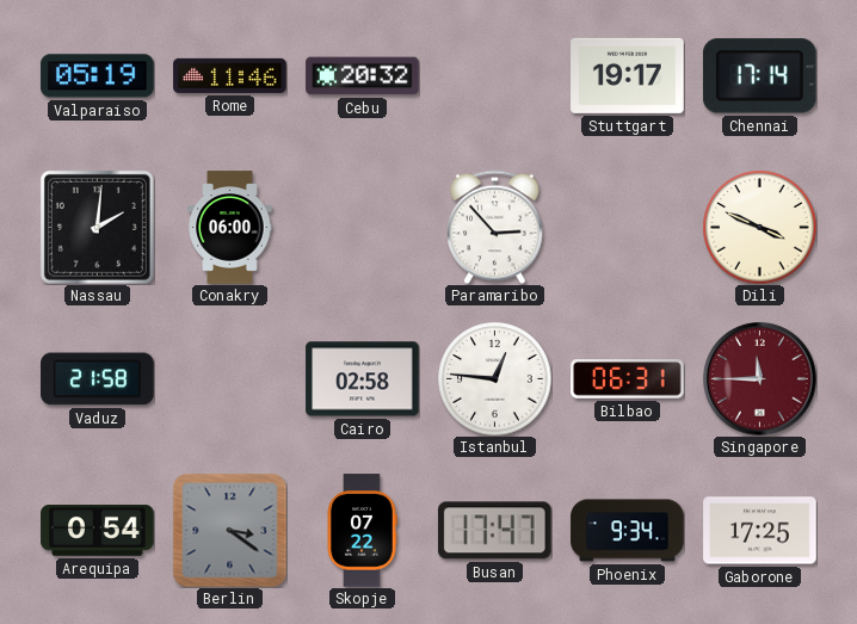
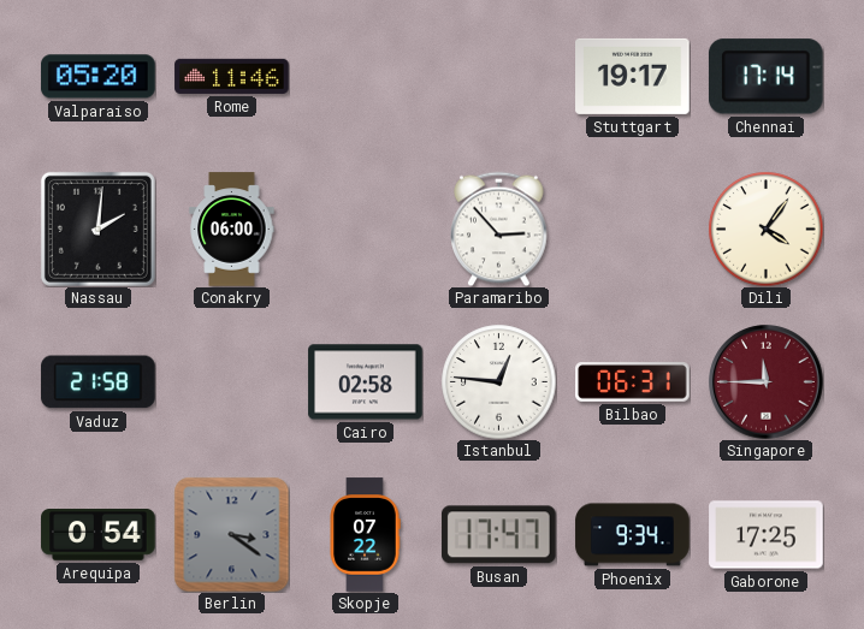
Valparaiso: 05:19 -> 05:20 (99, 77)
Cebu: 20:32 -> none (363, 76)
Dili: 3:49 -> 4:06 (765, 229)
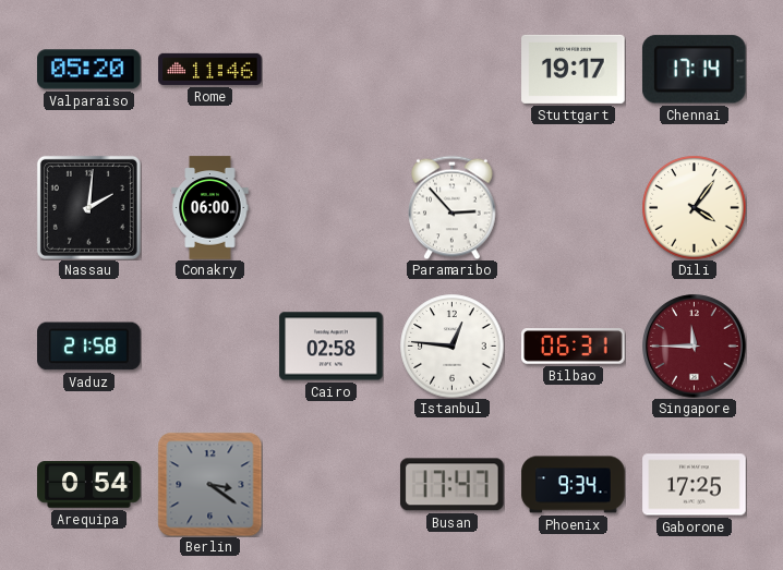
Skopje: 07:22 -> none (365, 535)
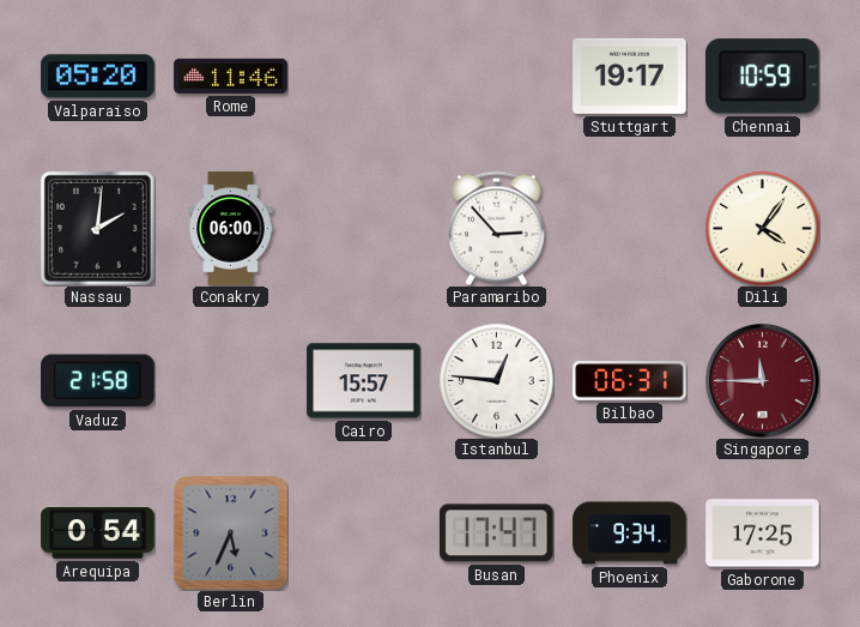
Chennai: 17:14 -> 10:59 (762, 77)
Cairo: 02:58 -> 15:57 (364, 381)
Berlin: 3:21 -> 5:34 (230, 532)
